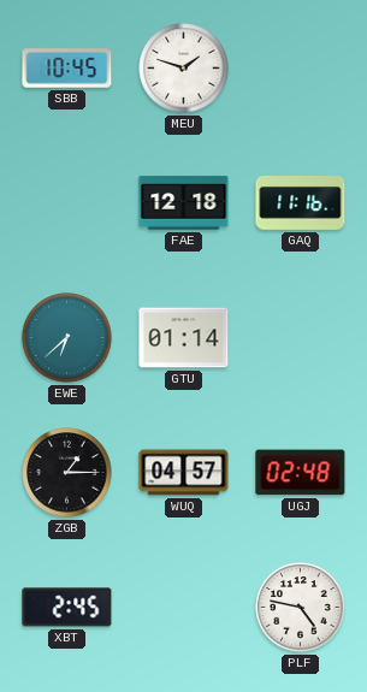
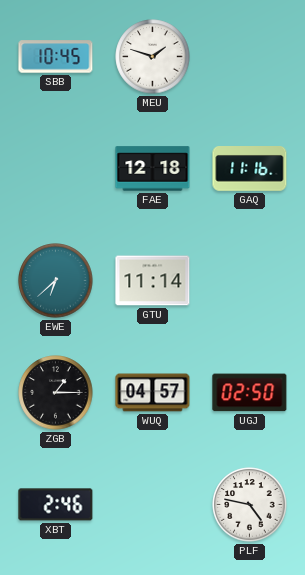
GTU: 01:14 -> 11:14 (153, 281)
UGJ: 02:48 -> 02:50 (250, 393)
XBT: 2:45 -> 2:46 (56, 505)
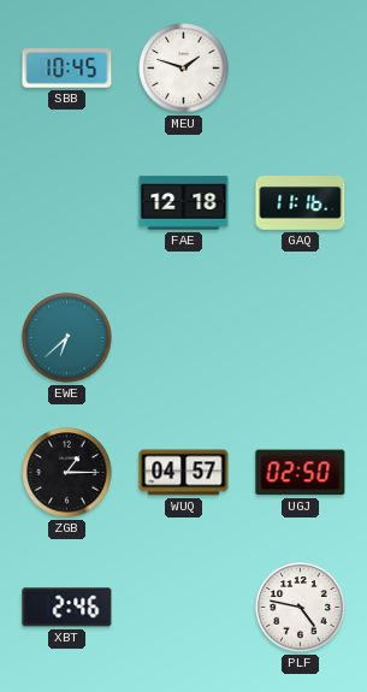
GTU: 11:14 -> none (153, 281)
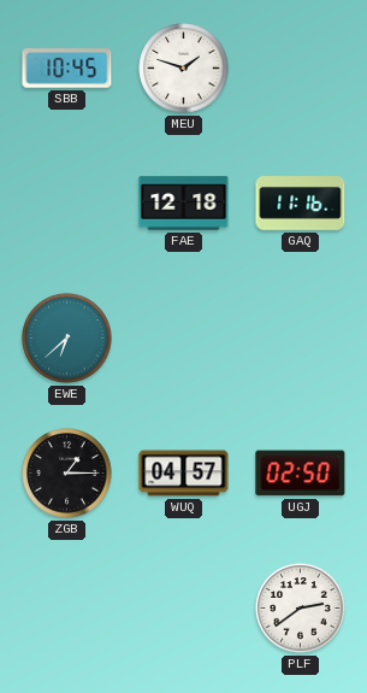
XBT: 2:46 -> none (67, 608)
PLF: 4:47 -> 2:39 (301, 609)
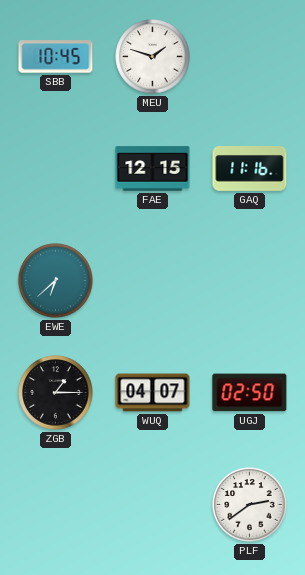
FAE: 12:18 -> 12:15 (153, 169)
WUQ: 04:57 -> 04:07 (153, 393)
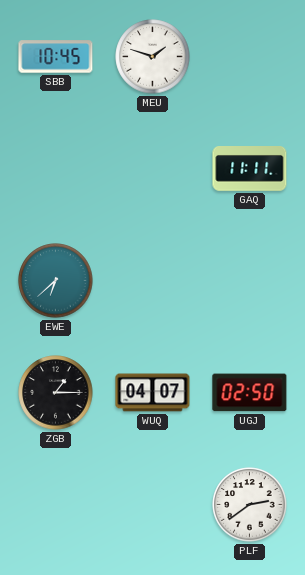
FAE: 12:15 -> none (153, 169)
GAQ: 11:16 -> 11:11 (250, 169)
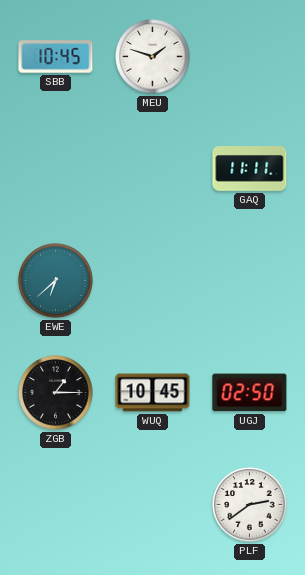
WUQ: 04:07 -> 10:45 (153, 393)
